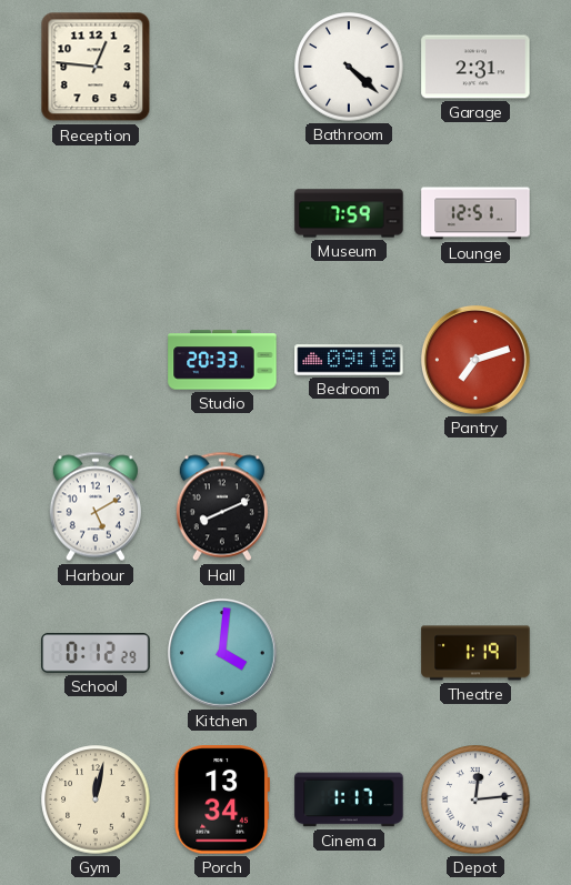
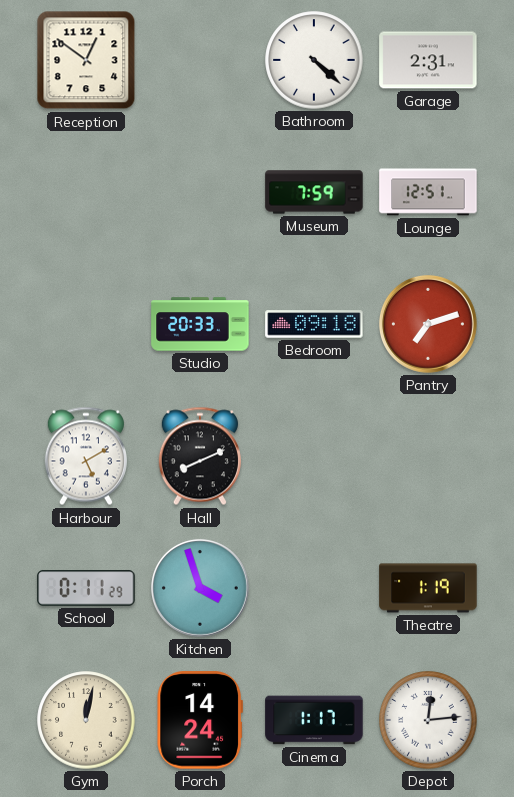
Reception: 12:46 -> 12:51 (86, 60)
School: 0:12 -> 0:11 (86, 588)
Kitchen: 4:01 -> 3:57 (200, 588)
Porch: 13:34 -> 14:24 (200, 720)
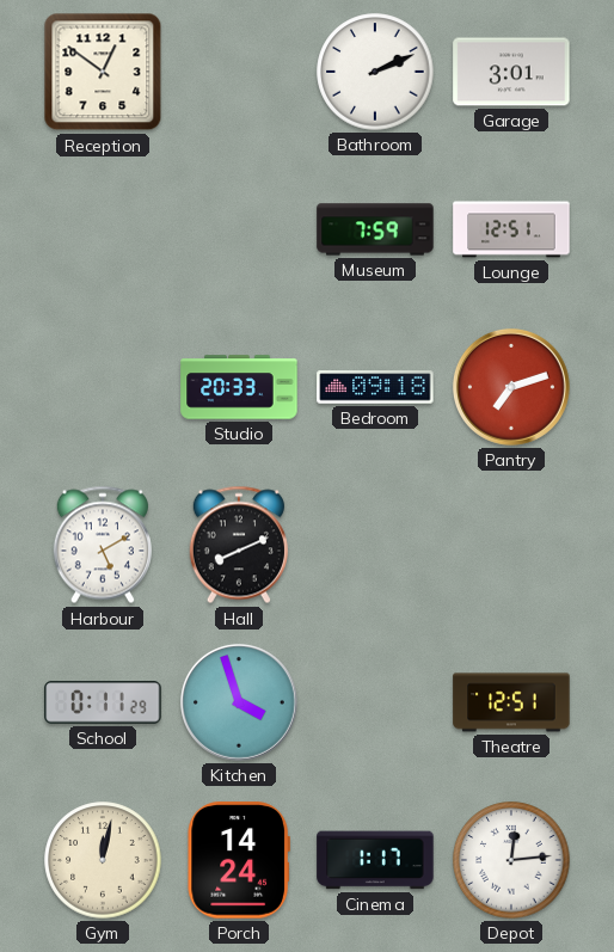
Bathroom: 4:22 -> 2:11 (375, 72)
Garage: 2:31 -> 3:01 (511, 72)
Theatre: 1:19 -> 12:51 (511, 702)
